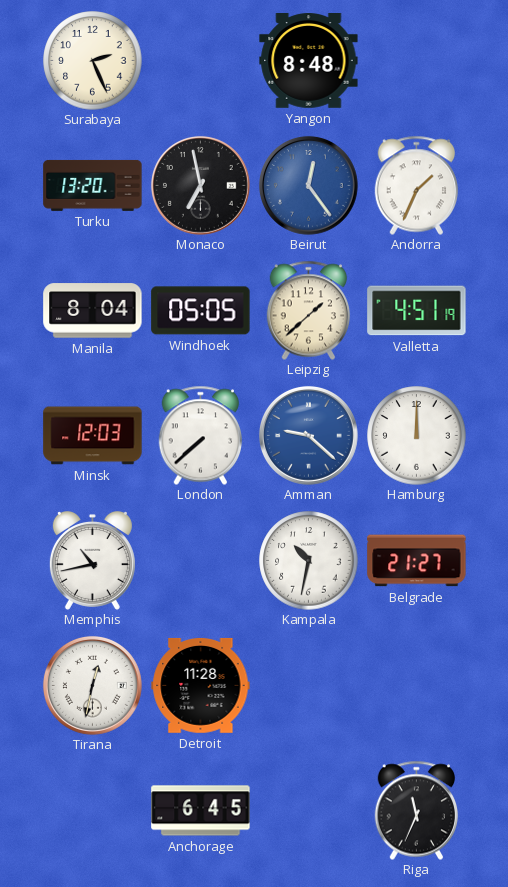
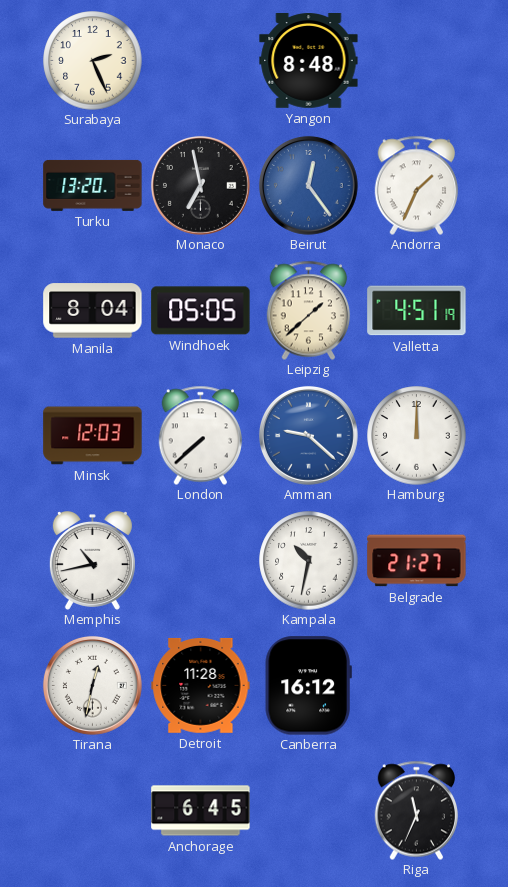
Canberra: none -> 16:12 (308, 686)
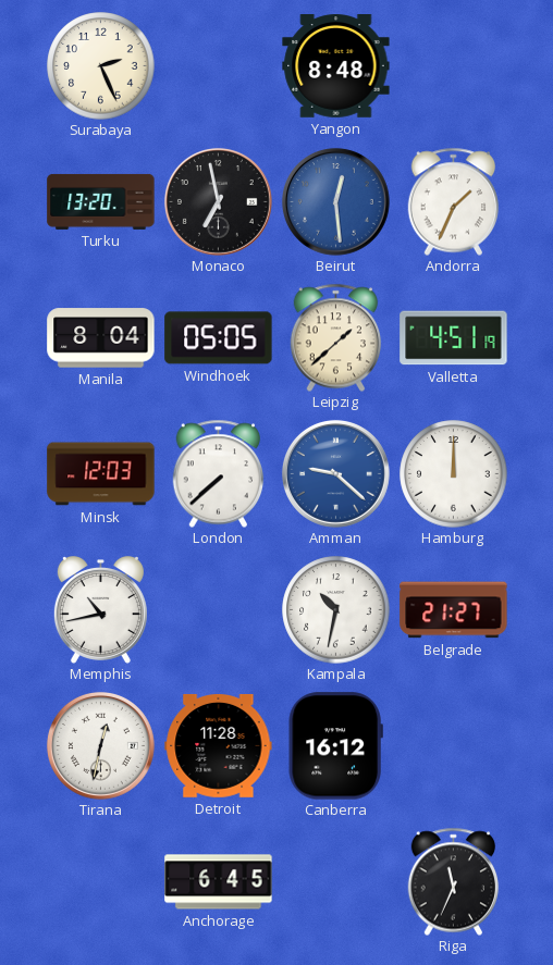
Beirut: 12:24 -> 12:29 (335, 201)
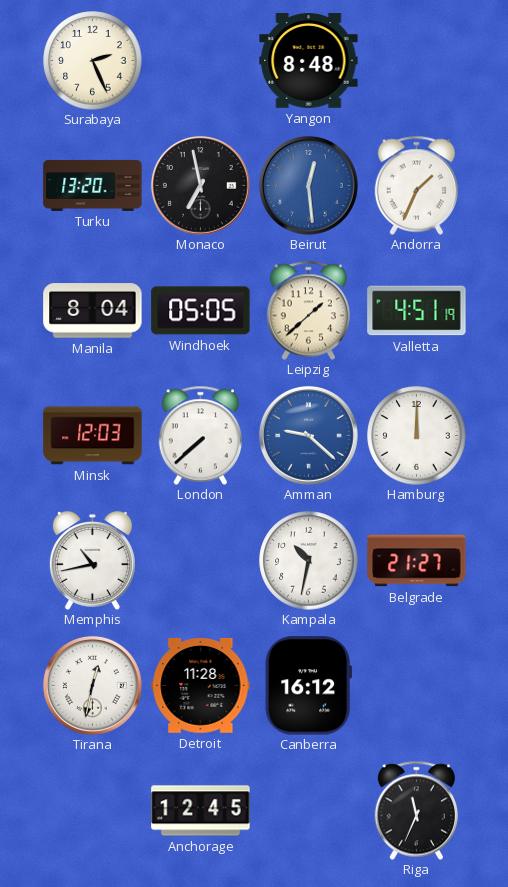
Anchorage: 6:45 -> 12:45 (201, 811)
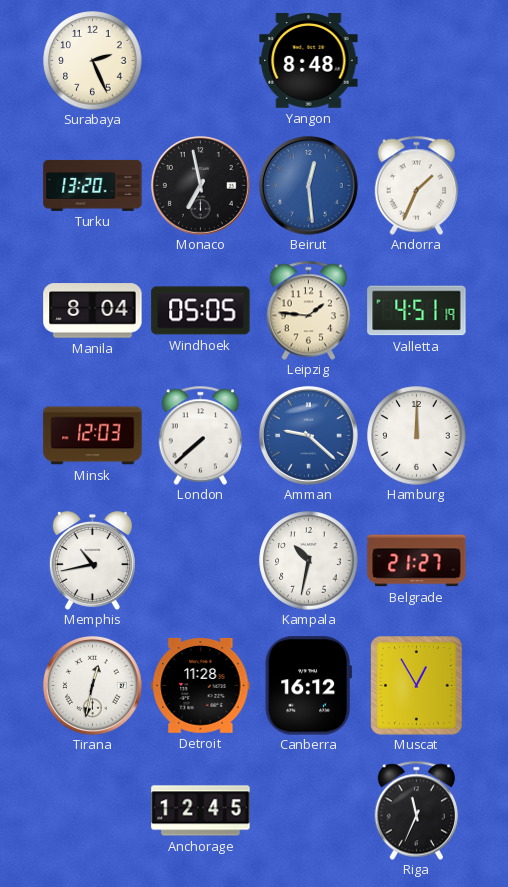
Leipzig: 1:38 -> 1:46 (309, 310)
Muscat: none -> 12:55 (417, 686)
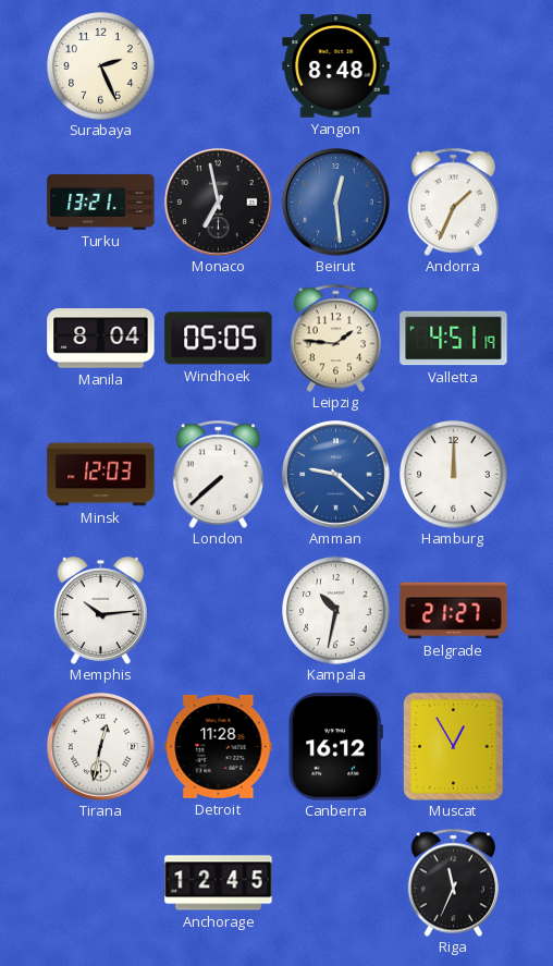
Turku: 13:20 -> 13:21 (101, 201)
Memphis: 10:43 -> 10:14 (100, 611)
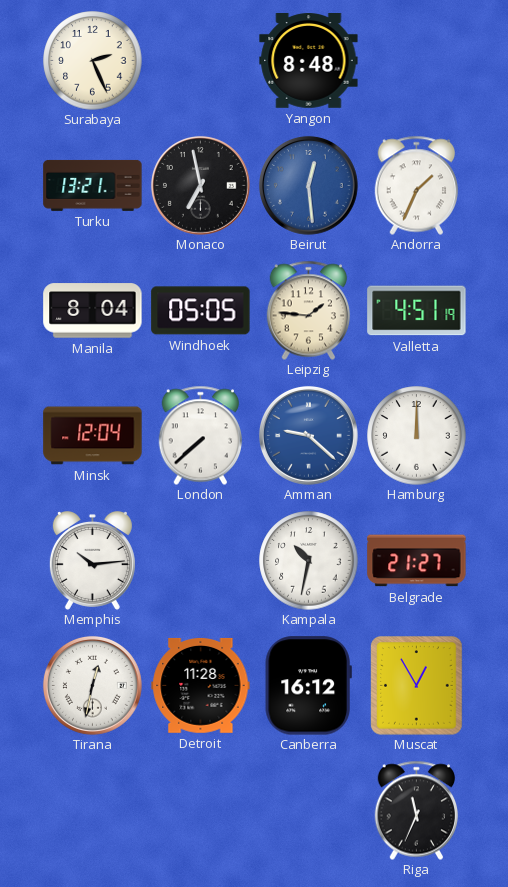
Minsk: 12:03 -> 12:04 (93, 436)
Anchorage: 12:45 -> none (219, 883)
